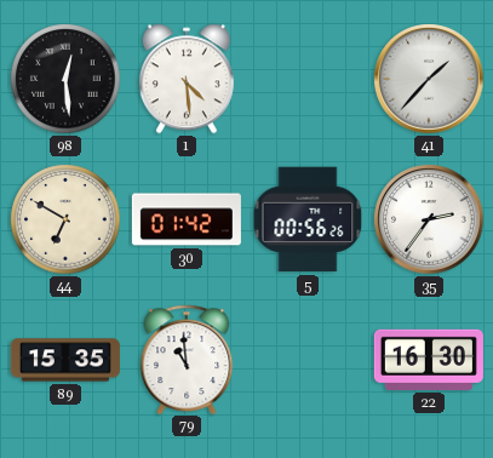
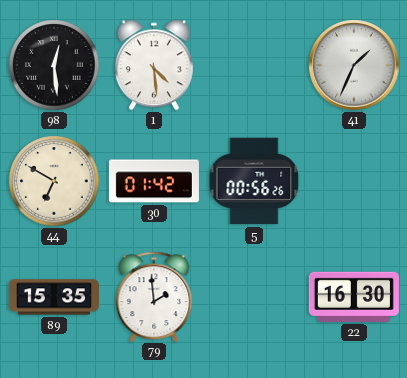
41: 1:37 -> 1:34 (354, 65)
35: 2:36 -> none (429, 219)
79: 10:59 -> 1:59 (154, 296)
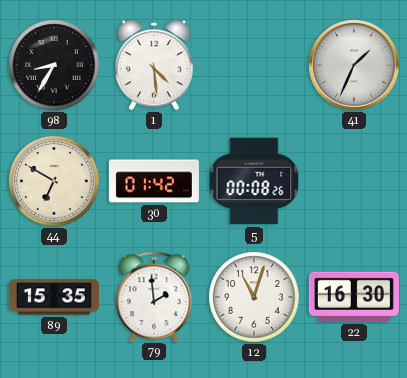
98: 12:29 -> 8:35 (54, 65)
5: 00:56 -> 00:08 (254, 181)
12: none -> 11:03 (254, 297)
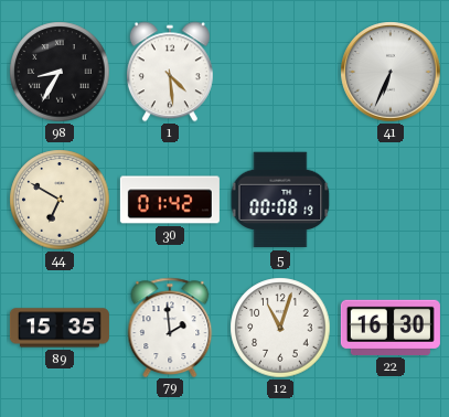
41: 1:34 -> 6:34 (391, 72)
5: 00:08:26 -> 00:08:19 (280, 200)
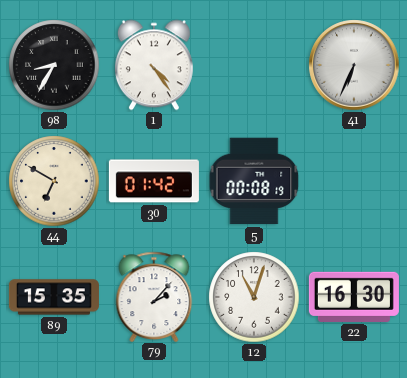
1: 4:29 -> 4:24 (154, 65)
79: 1:59 -> 2:07 (154, 296)
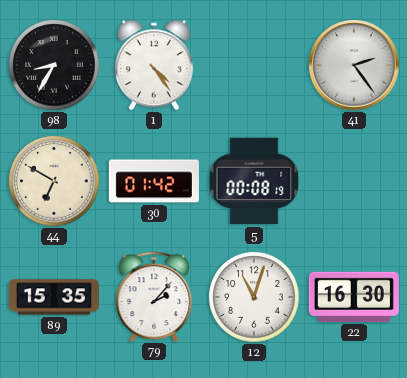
41: 6:34 -> 2:24 (354, 65)
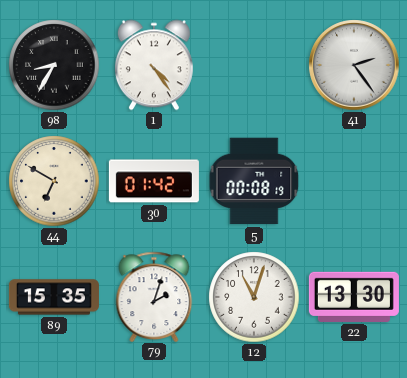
79: 2:07 -> 2:03 (154, 296)
22: 16:30 -> 13:30 (354, 297)
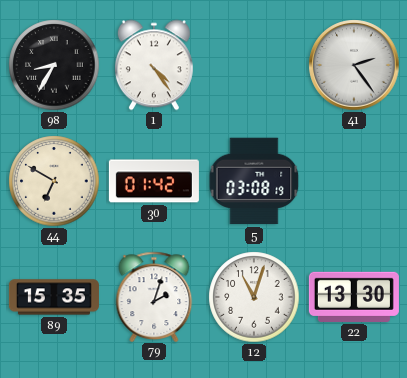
5: 00:08 -> 03:08 (254, 181)
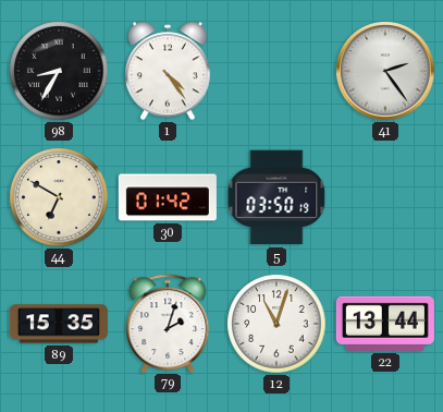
5: 03:08 -> 03:50 (276, 197)
22: 13:30 -> 13:44 (385, 324)
